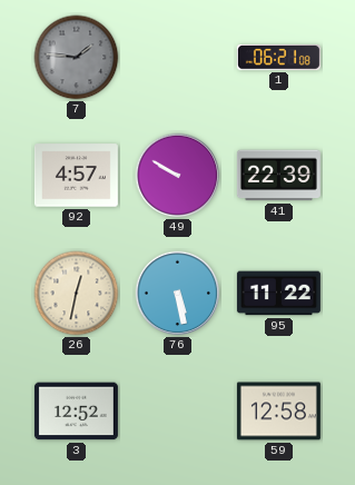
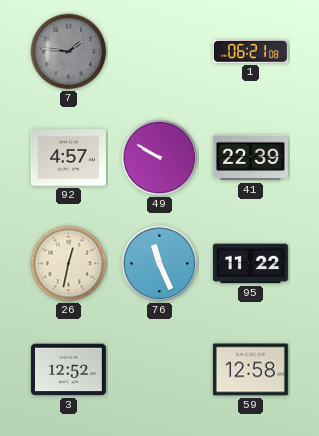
76: 5:28 -> 11:26 (160, 264)
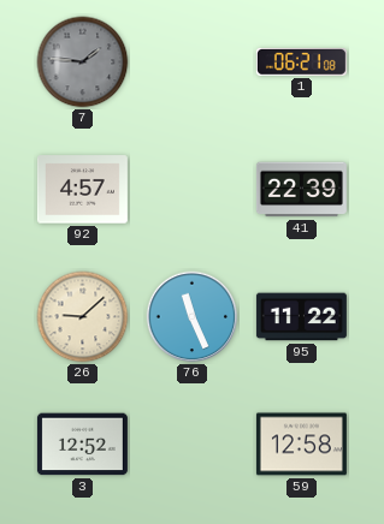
49: 9:50 -> none (160, 158)
26: 12:32 -> 9:08 (83, 317)
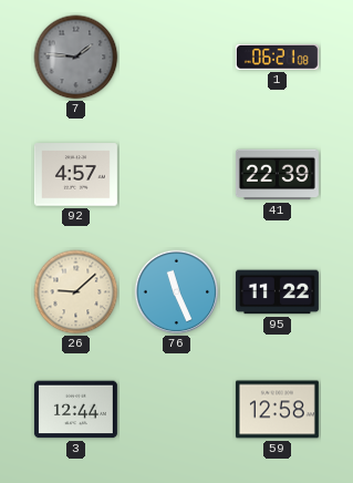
3: 12:52 -> 12:44 (75, 410)
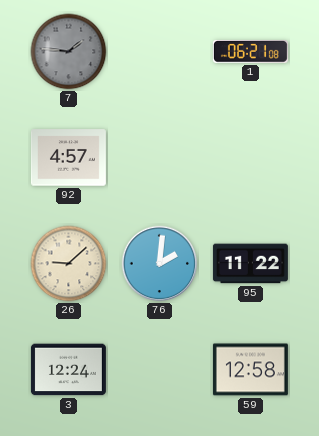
41: 22:39 -> none (277, 175)
76: 11:26 -> 2:01 (160, 264)
3: 12:44 -> 12:24 (68, 370)
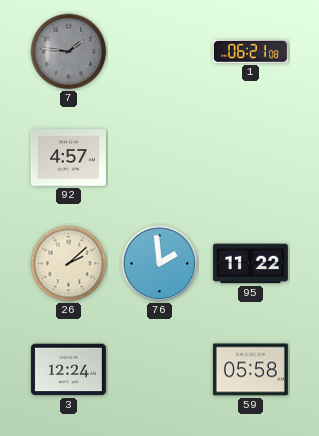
26: 9:08 -> 2:08 (69, 264)
76: 2:01 -> 1:59 (160, 264)
59: 12:58 -> 05:58 (250, 370)
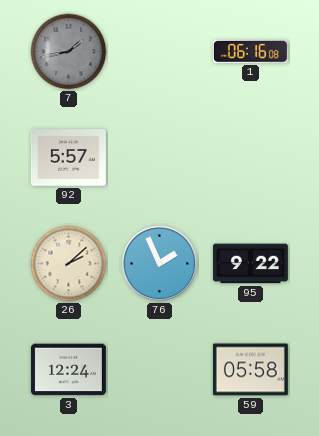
7: 1:46 -> 1:43 (69, 52)
1: 06:21 -> 06:16 (250, 51)
92: 4:57 -> 5:57 (68, 158)
76: 1:59 -> 1:56 (160, 264)
95: 11:22 -> 9:22 (250, 264)
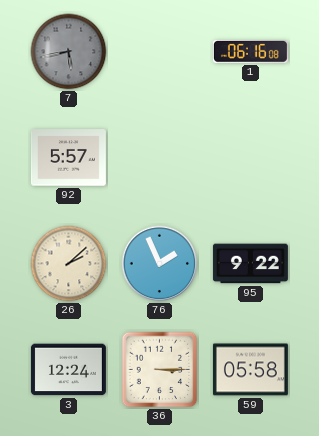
7: 1:43 -> 5:43 (69, 52)
36: none -> 3:15 (160, 370)
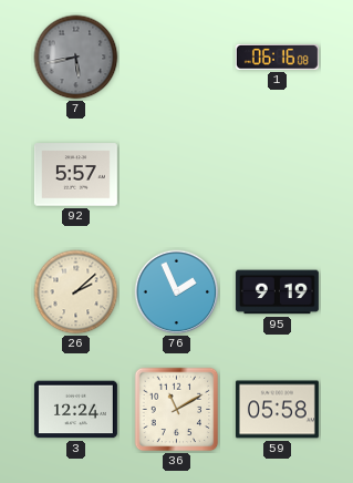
95: 9:22 -> 9:19 (277, 292)
36: 3:15 -> 11:10 (177, 410)
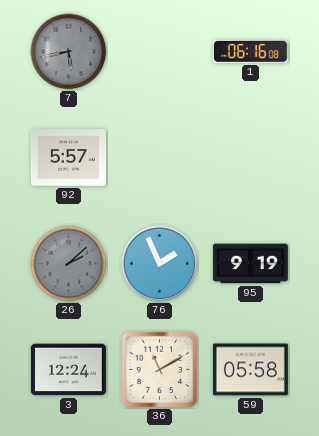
26 dial: cream -> grey (69, 264)
